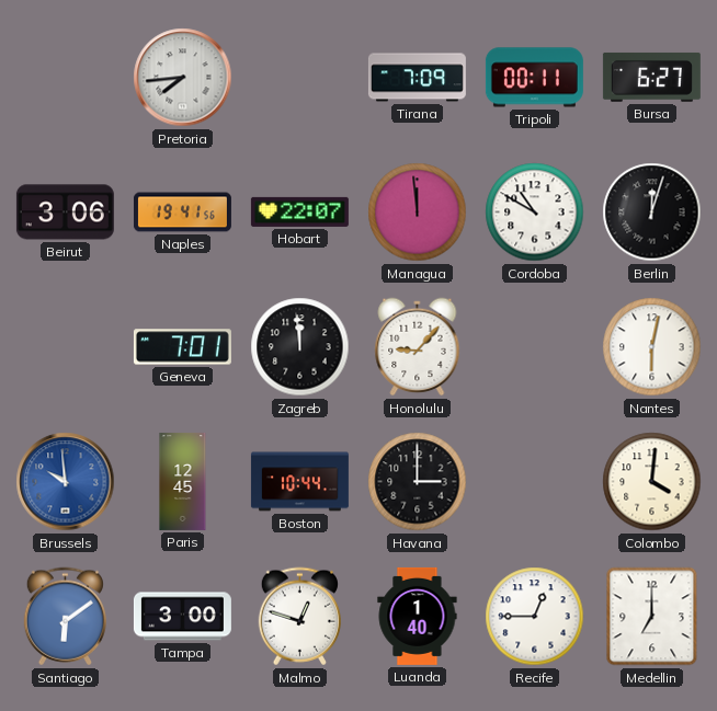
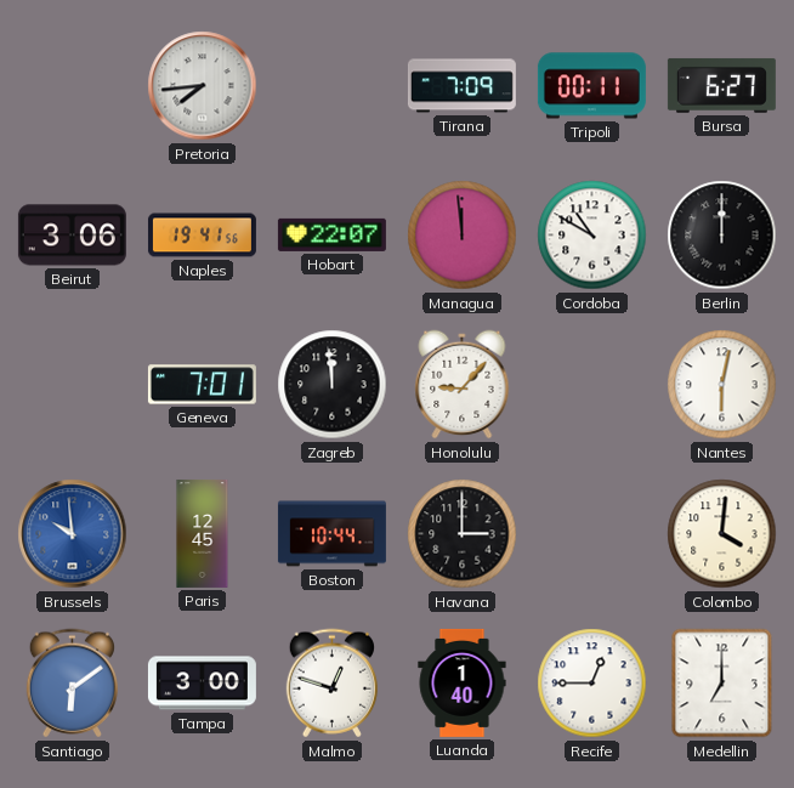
Berlin: 12:03 -> 12:00 (722, 236)
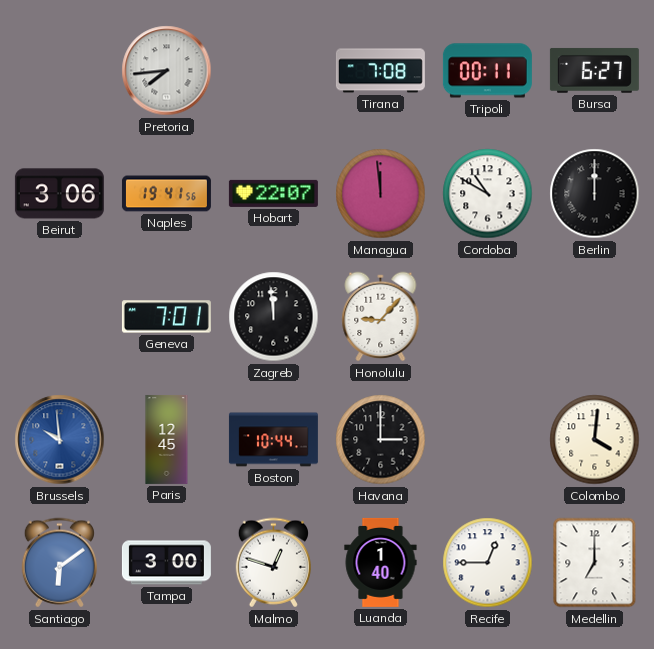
Tirana: 7:09 -> 7:08 (380, 71)
Nantes: 6:02 -> none (722, 385)
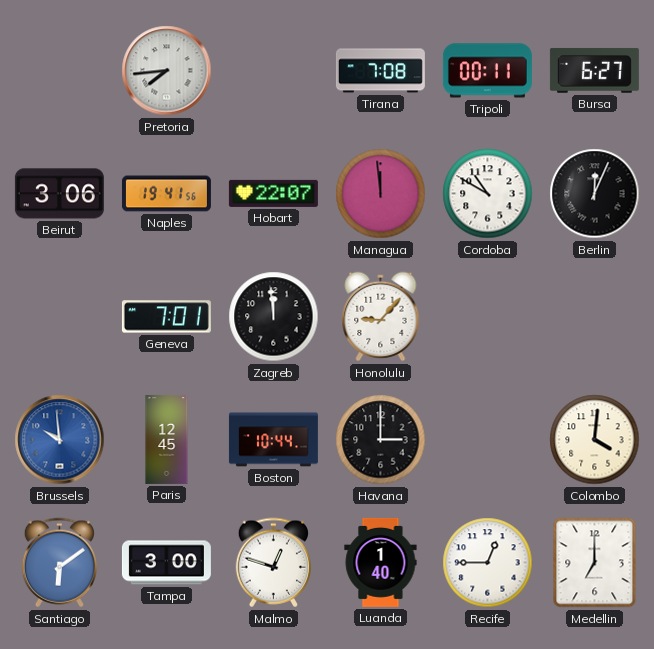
Berlin: 12:00 -> 12:04 (595, 194)
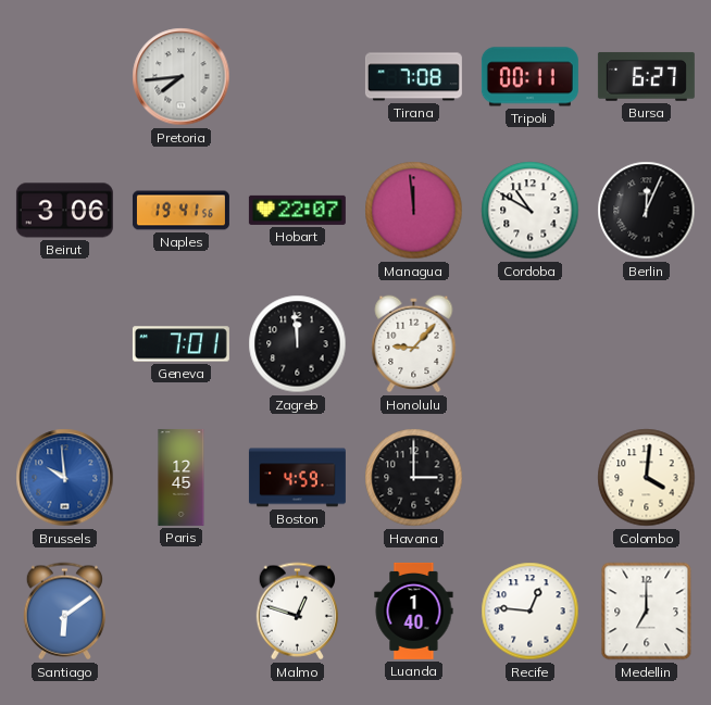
Boston: 10:44 -> 4:59 (297, 478)
Tampa: 3:00 -> none (166, 563)
Recife: 12:45 -> 12:46 (531, 612)
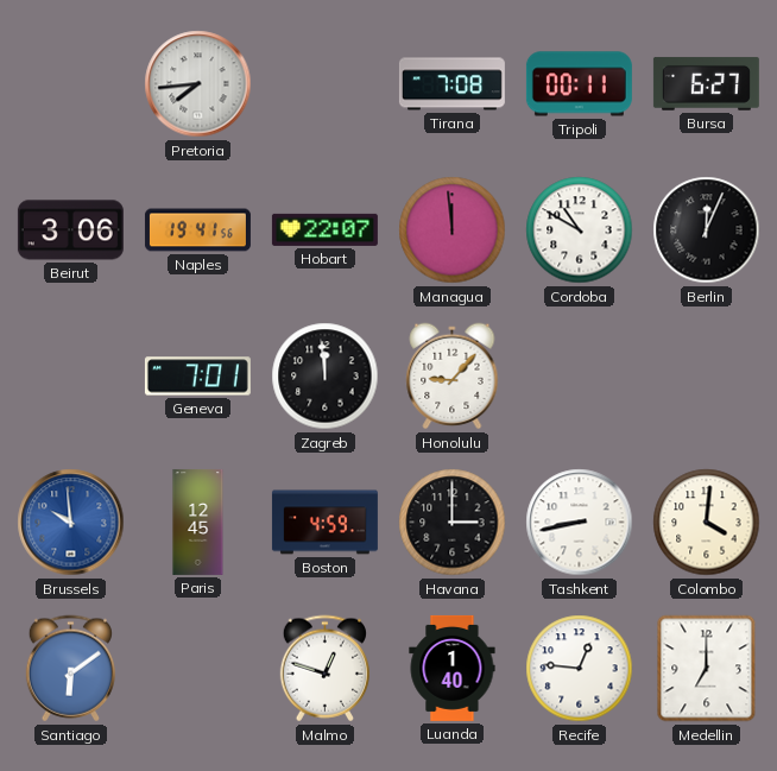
Tashkent: none -> 8:43 (580, 523)
